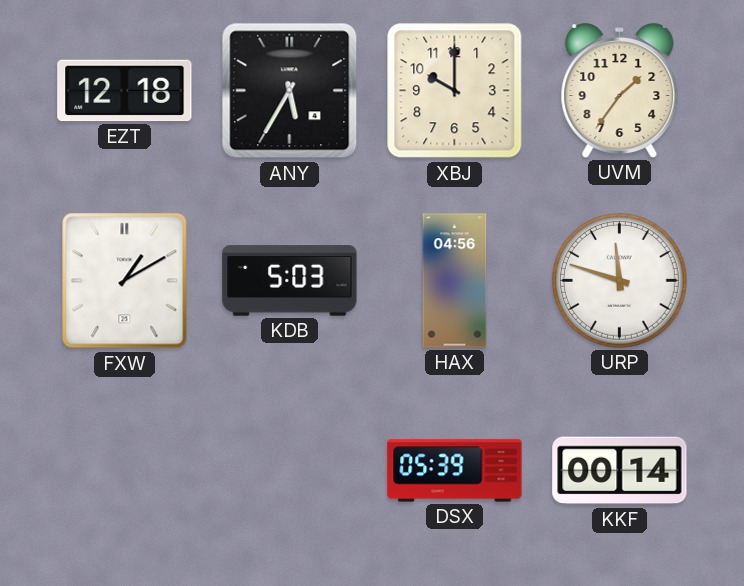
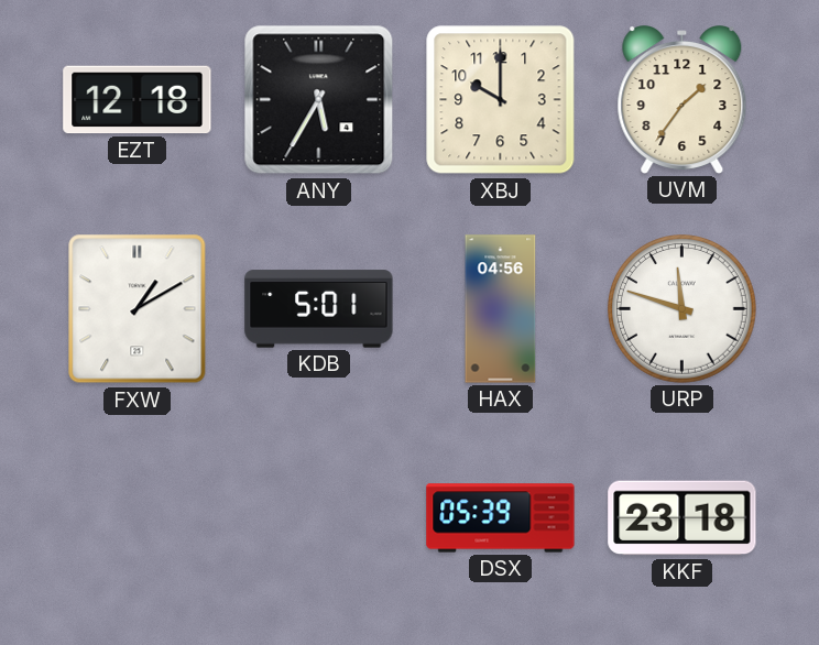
KDB: 5:03 -> 5:01 (319, 309)
KKF: 00:14 -> 23:18 (682, 518)
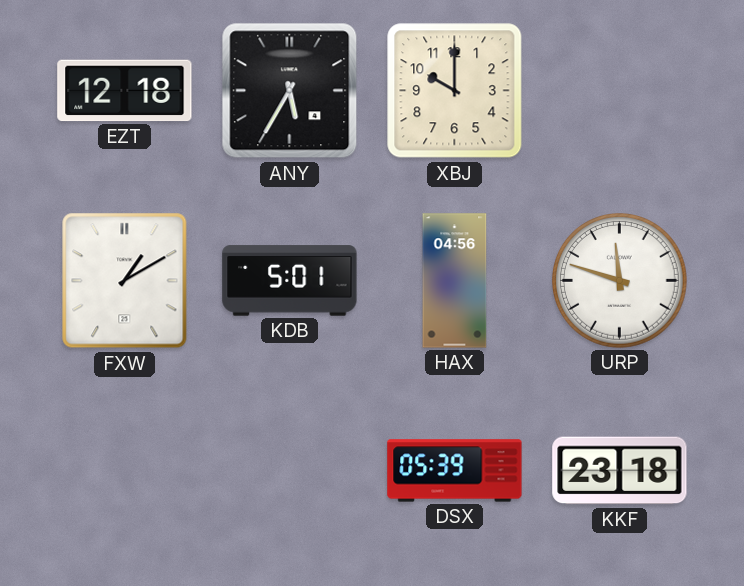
UVM: 1:36 -> none (682, 100)
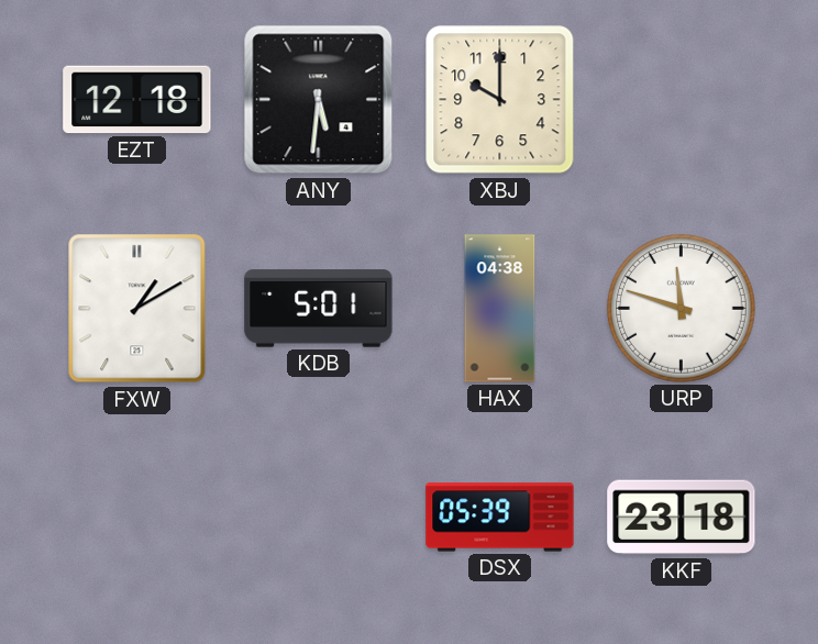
ANY: 5:35 -> 5:31 (319, 100)
HAX: 04:56 -> 04:38 (500, 309)
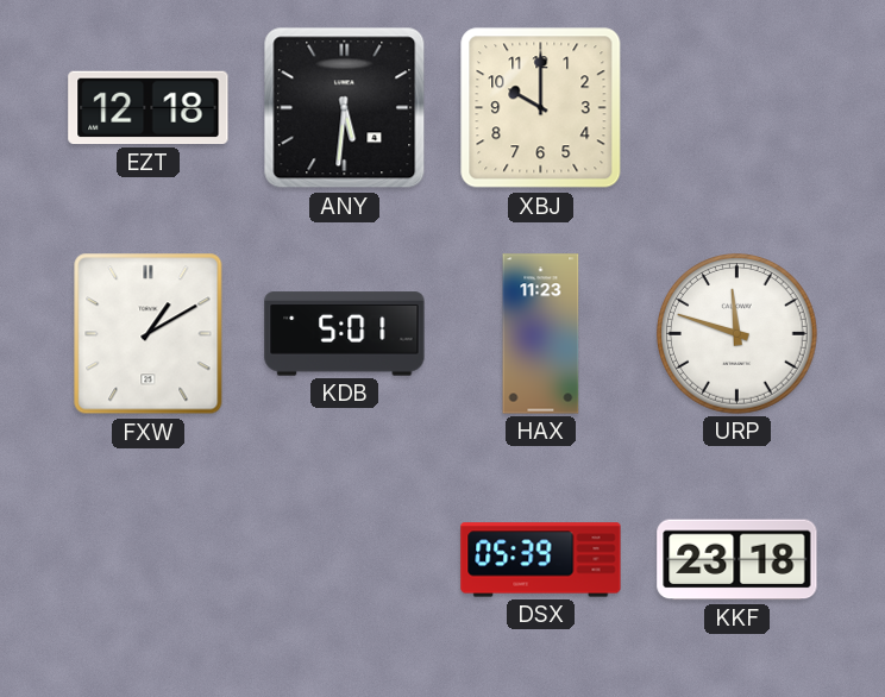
HAX: 04:38 -> 11:23 (541, 334)
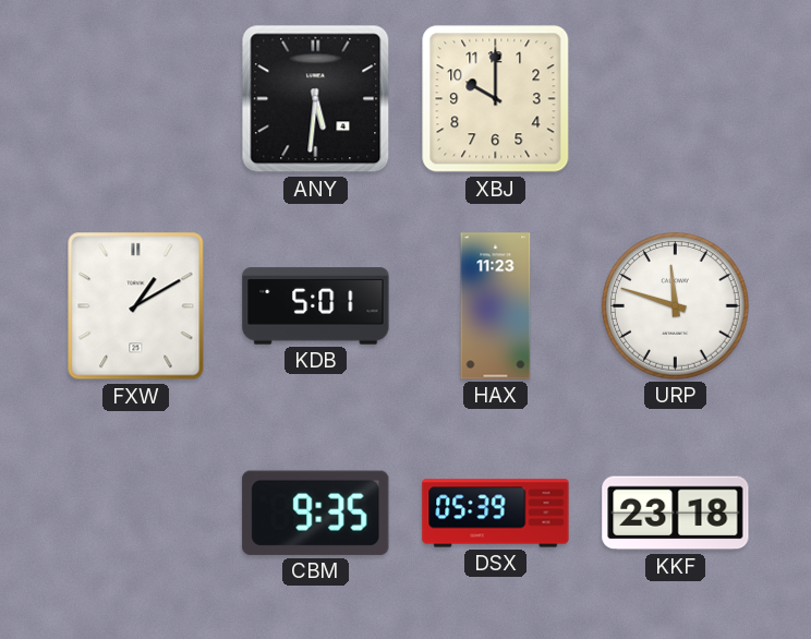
EZT: 12:18 -> none (149, 108)
CBM: none -> 9:35 (316, 513)
